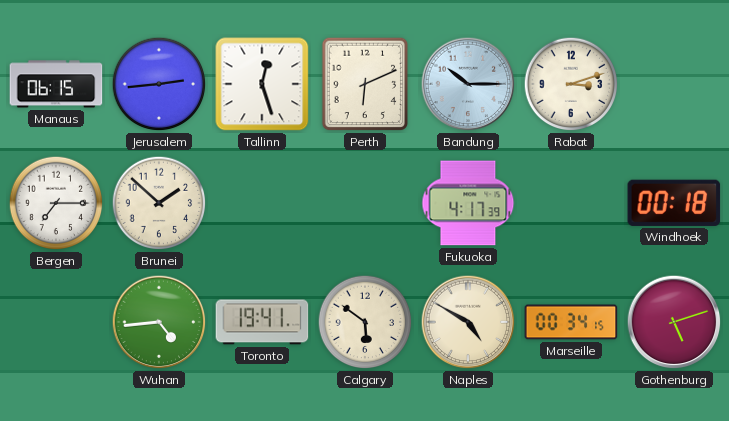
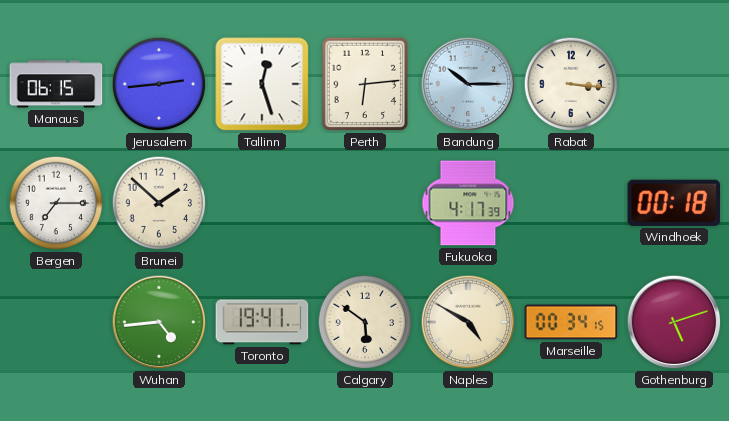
Perth: 6:11 -> 6:14 (365, 84)
Rabat: 3:12 -> 3:16 (571, 84)
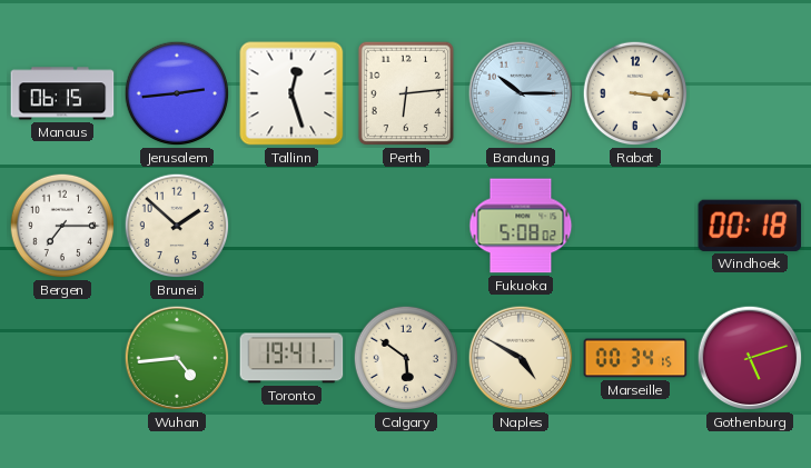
Fukuoka: 4:17 -> 5:08 (521, 226)
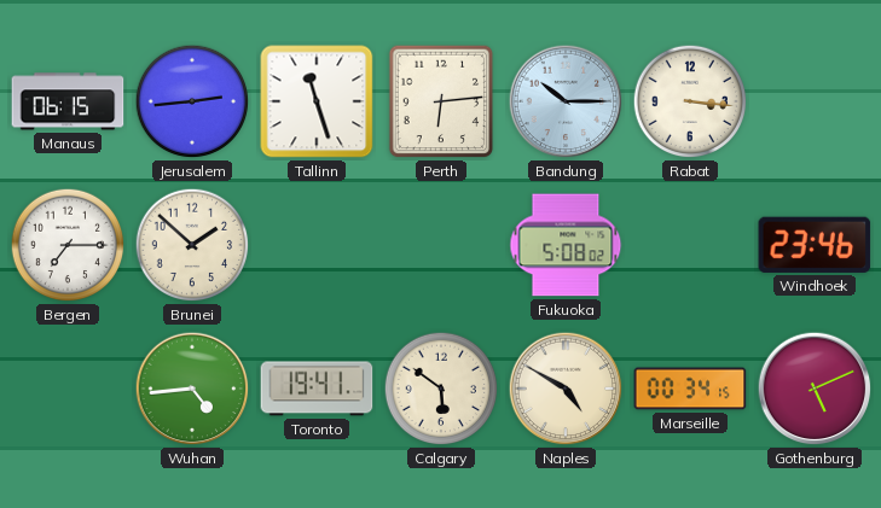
Tallinn: 12:27 -> 11:27 (317, 101)
Windhoek: 00:18 -> 23:46 (815, 245)
Gothenburg: 5:12 -> 5:11 (815, 389)
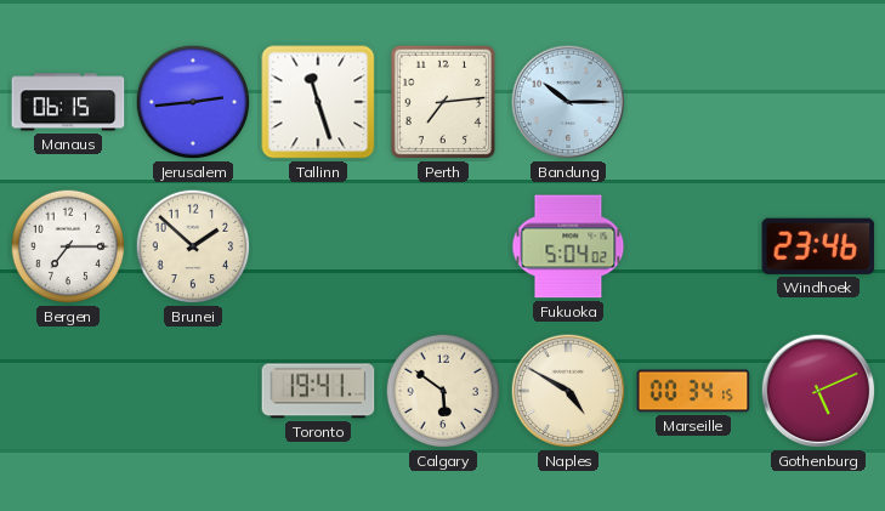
Perth: 6:14 -> 7:14 (443, 102)
Rabat: 3:16 -> none (690, 101)
Fukuoka: 5:08 -> 5:04 (568, 246)
Wuhan: 4:44 -> none (192, 389)
